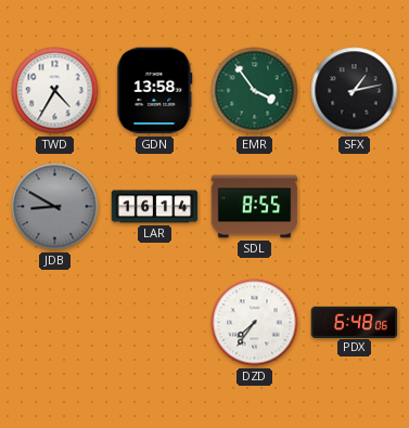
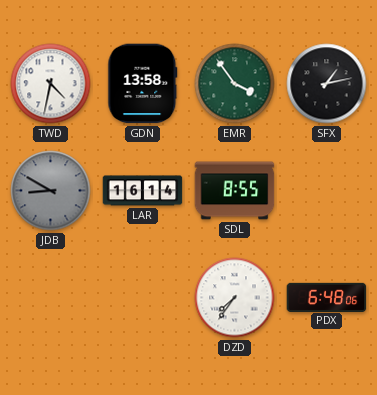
TWD: 4:35 -> 4:32 (51, 84)
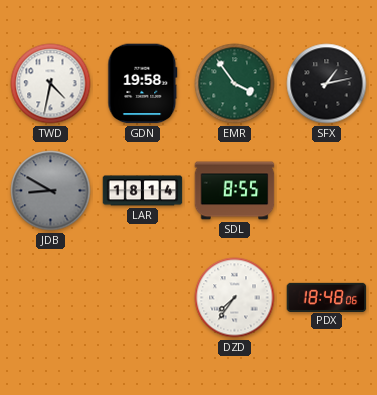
GDN: 13:58 -> 19:58 (143, 84)
LAR: 16:14 -> 18:14 (143, 191)
PDX: 6:48 -> 18:48 (327, 297)
